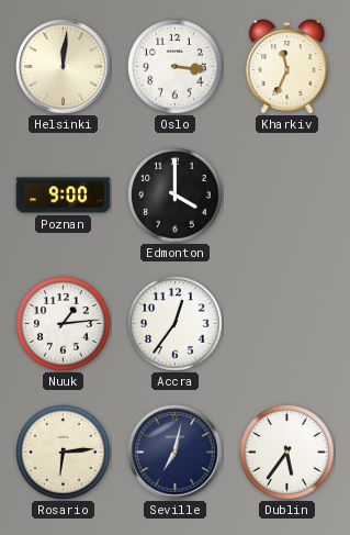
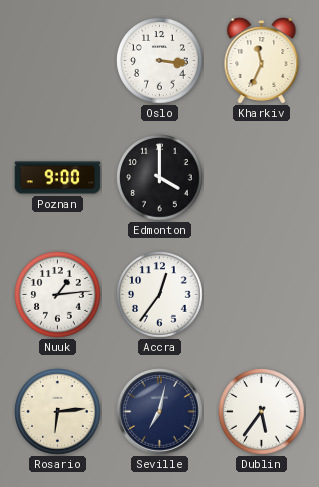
Helsinki: 12:01 -> none (64, 67)
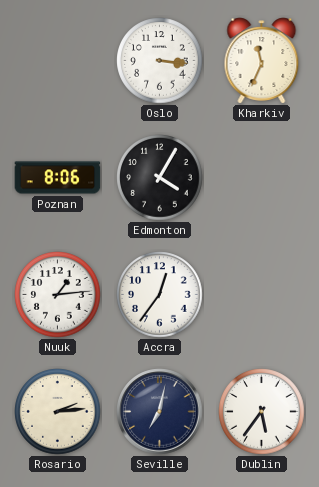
Poznan: 9:00 -> 8:06 (58, 178)
Edmonton: 4:00 -> 4:05 (160, 178)
Rosario: 6:14 -> 2:14 (58, 412)
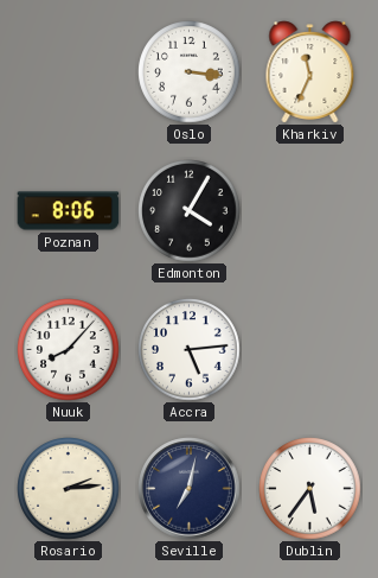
Nuuk: 1:14 -> 8:07 (69, 350)
Accra: 12:36 -> 5:14 (190, 350)
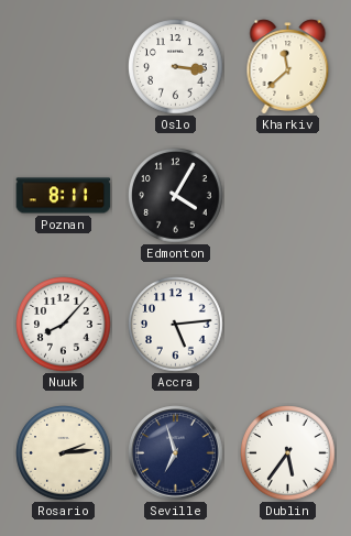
Kharkiv: 11:34 -> 11:38 (288, 67)
Poznan: 8:06 -> 8:11 (64, 196)
Seville: 7:02 -> 6:57 (176, 453)
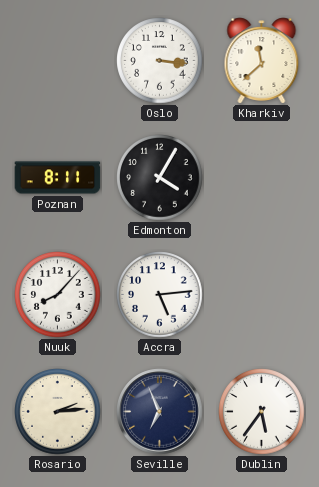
Seville: 6:57 -> 6:56 (160, 412)
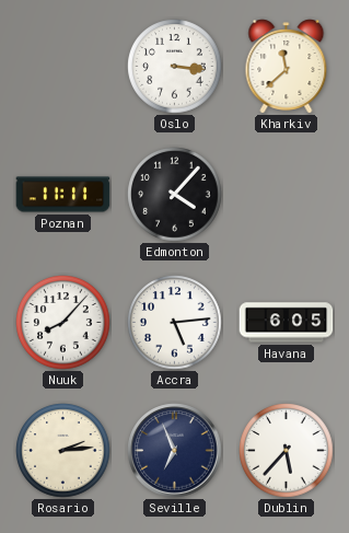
Poznan: 8:11 -> 11:11 (63, 195)
Edmonton: 4:05 -> 4:07 (175, 195)
Havana: none -> 6:05 (287, 323)
Dublin: 5:36 -> 5:37 (287, 451)
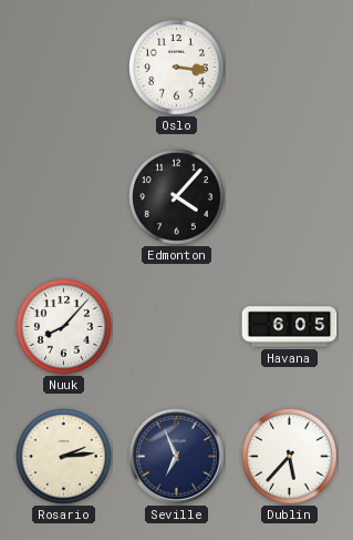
Kharkiv: 11:38 -> none (287, 67)
Poznan: 11:11 -> none (63, 195)
Accra: 5:14 -> none (175, 323)
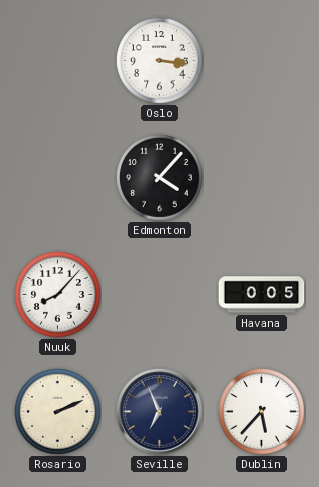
Havana: 6:05 -> 0:05 (262, 295)
Rosario: 2:14 -> 2:11 (58, 412)
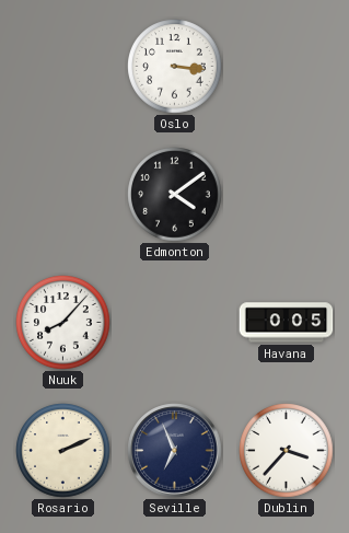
Edmonton: 4:07 -> 4:09 (175, 195)
Dublin: 5:37 -> 3:37 (287, 451)
